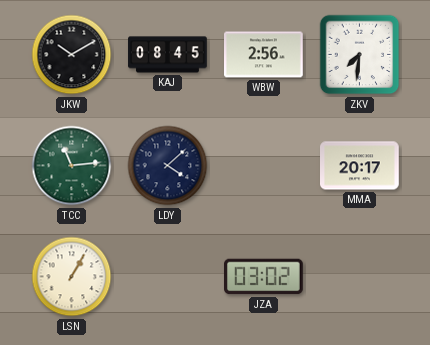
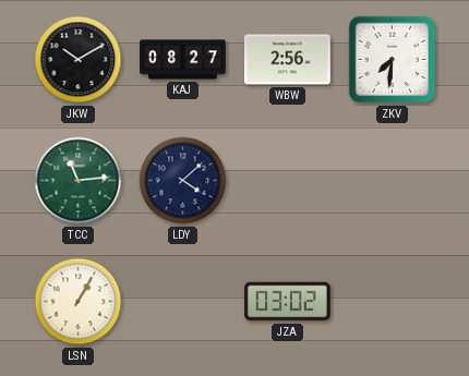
KAJ: 08:45 -> 08:27 (183, 60)
MMA: 20:17 -> none (360, 166)
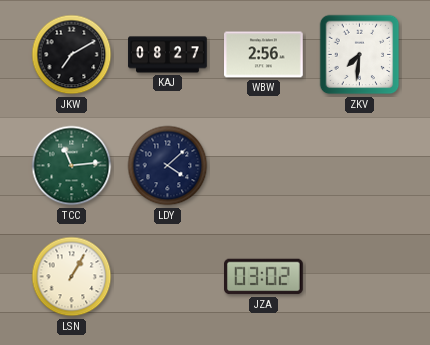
JKW: 10:10 -> 7:10 (72, 55)
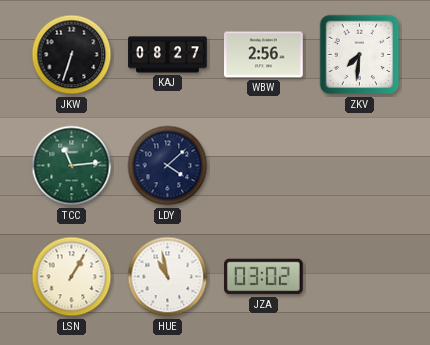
JKW: 7:10 -> 6:33 (72, 55)
HUE: none -> 10:58 (168, 277)
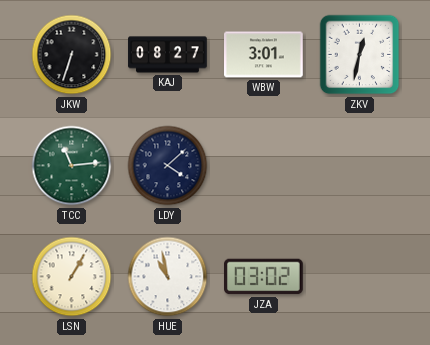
WBW: 2:56 -> 3:01 (264, 55)
ZKV: 7:31 -> 12:32 (360, 55)
